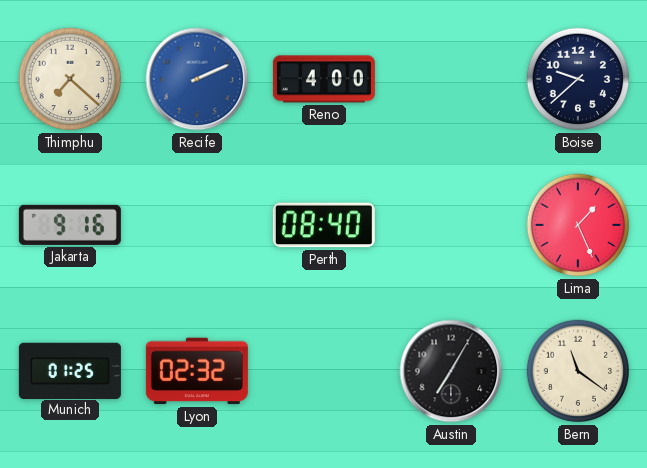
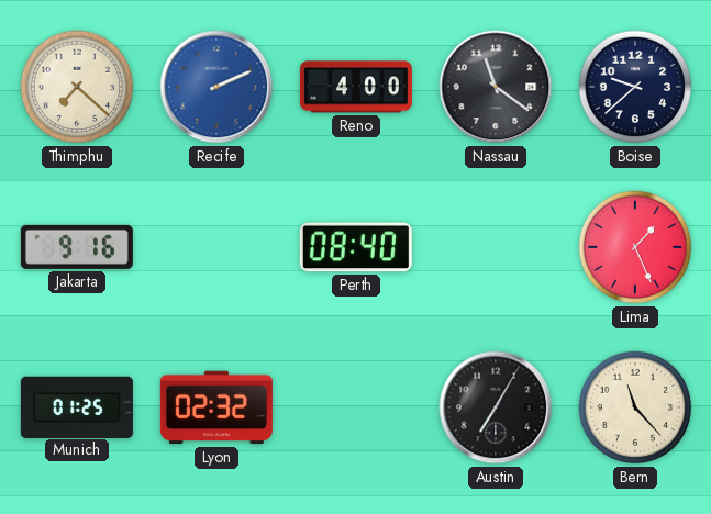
Nassau: none -> 11:21 (496, 87)
Bern: 11:21 -> 11:23 (635, 407)
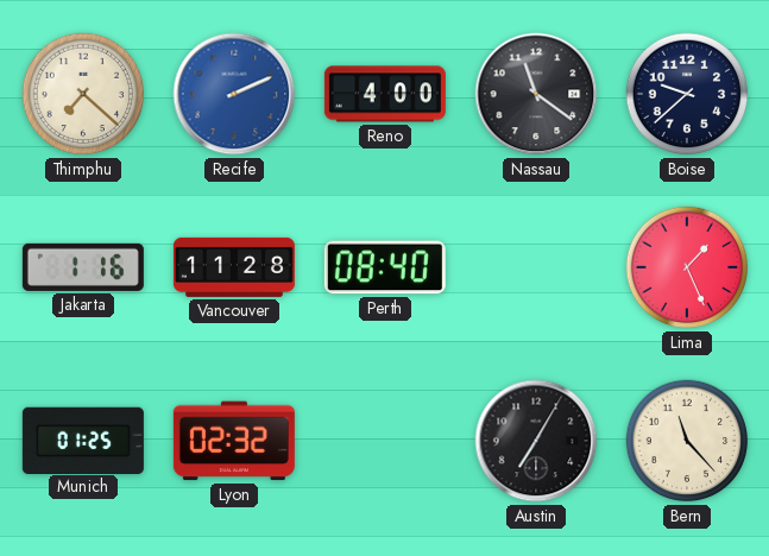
Jakarta: 9:16 -> 1:16 (83, 267)
Vancouver: none -> 11:28 (234, 267)
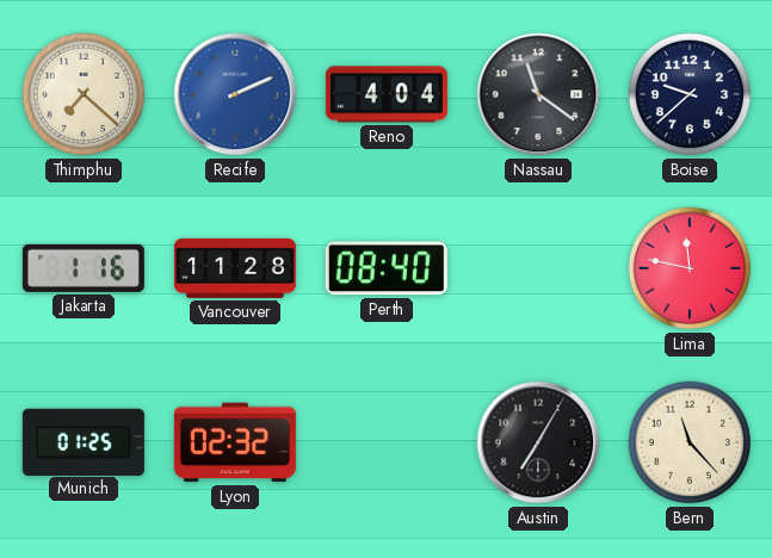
Reno: 4:00 -> 4:04 (387, 94)
Lima: 1:26 -> 11:47 (690, 268)
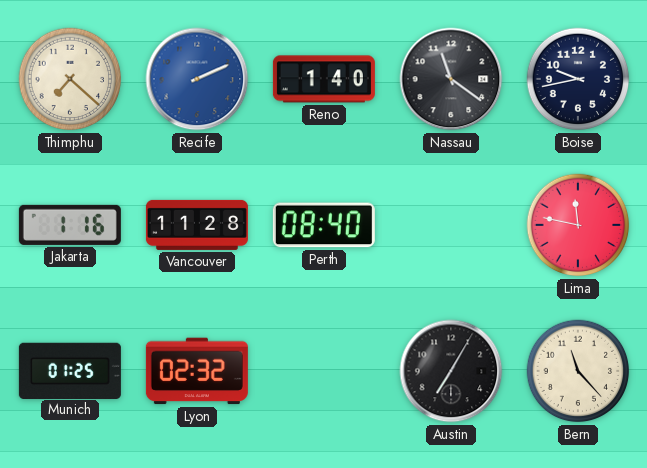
Reno: 4:04 -> 1:40 (324, 79)
Boise: 9:38 -> 9:43 (578, 79)
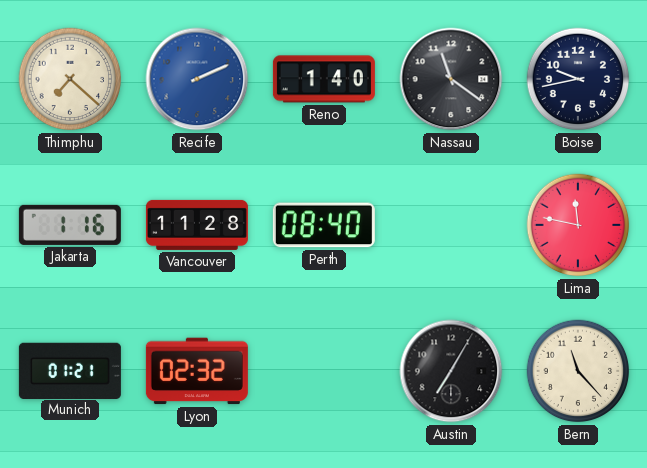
Munich: 01:25 -> 01:21 (70, 370)
